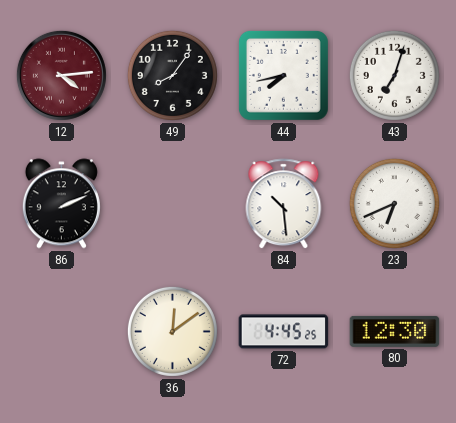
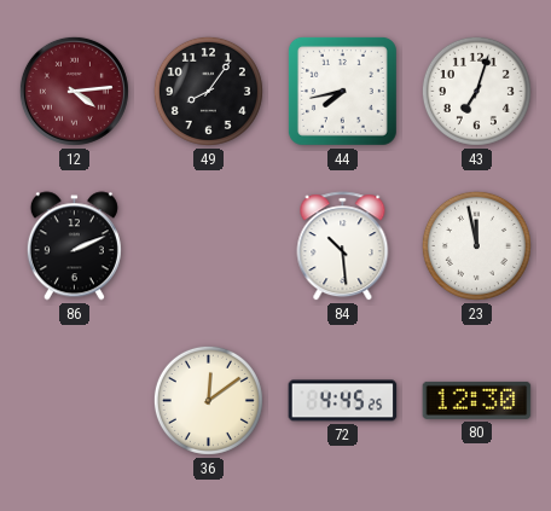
23: 6:41 -> 11:58 (476, 245)
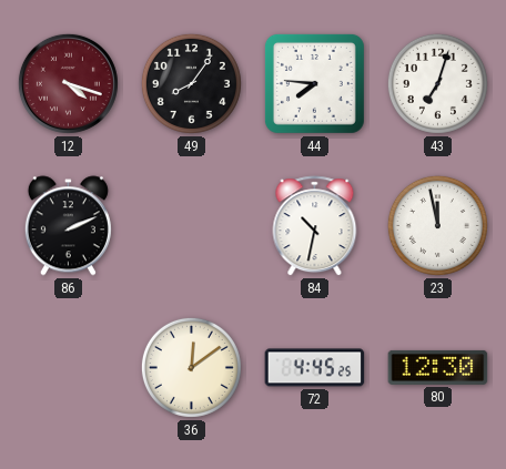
12: 4:14 -> 4:18 (68, 83)
44: 7:43 -> 7:46 (314, 83)
84: 10:29 -> 10:32 (315, 226)
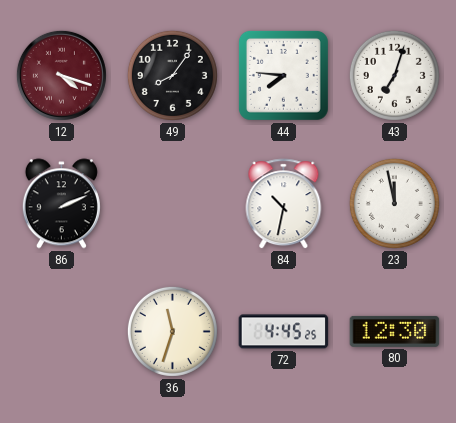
36: 12:09 -> 11:33 (172, 331)
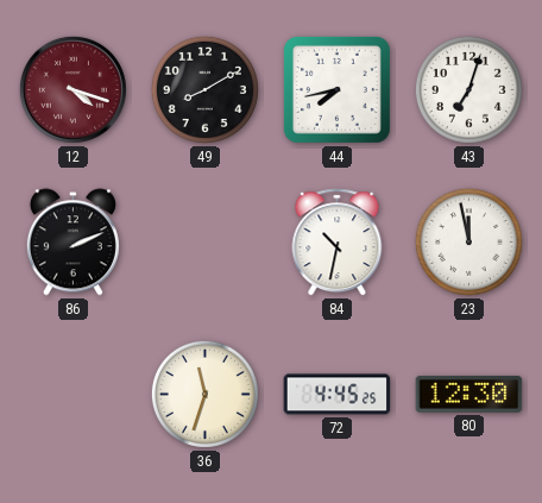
49: 8:06 -> 8:10 (204, 89)
44: 7:46 -> 7:43 (336, 89)
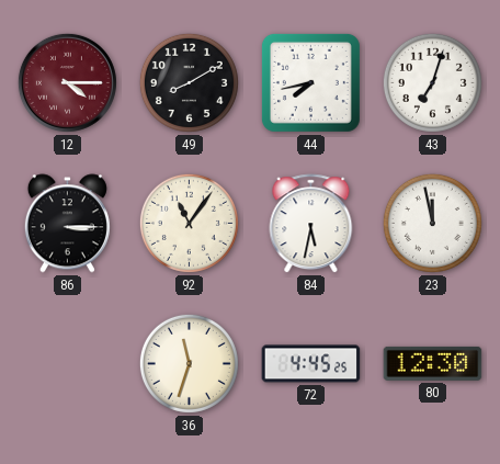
12: 4:18 -> 4:15 (67, 82)
86: 2:11 -> 3:15 (67, 224)
92: none -> 11:06 (189, 223)
84: 10:32 -> 5:32 (311, 224)
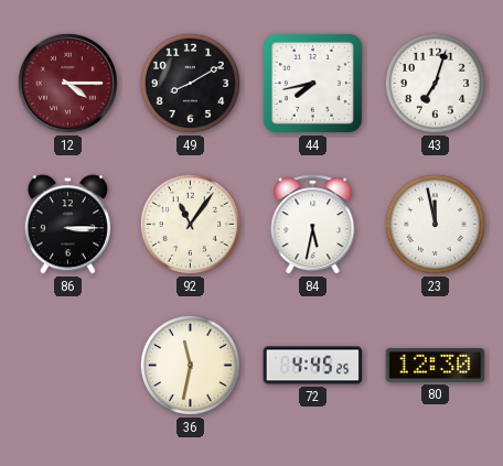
36: 11:33 -> 11:32 (190, 365)
